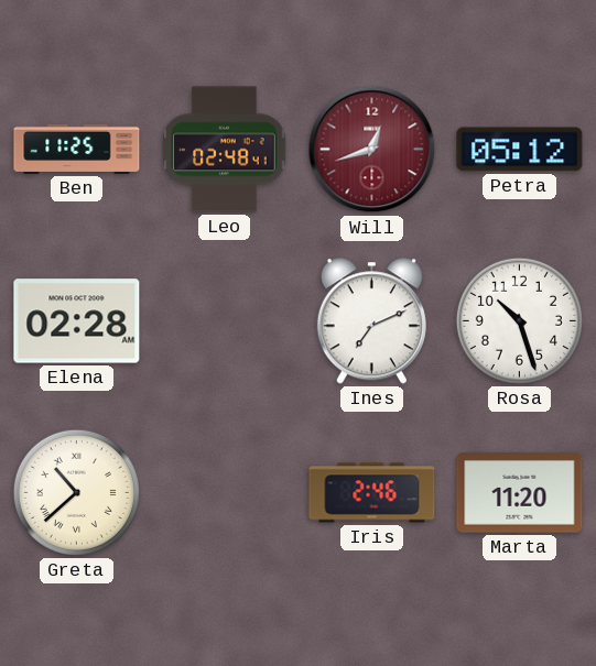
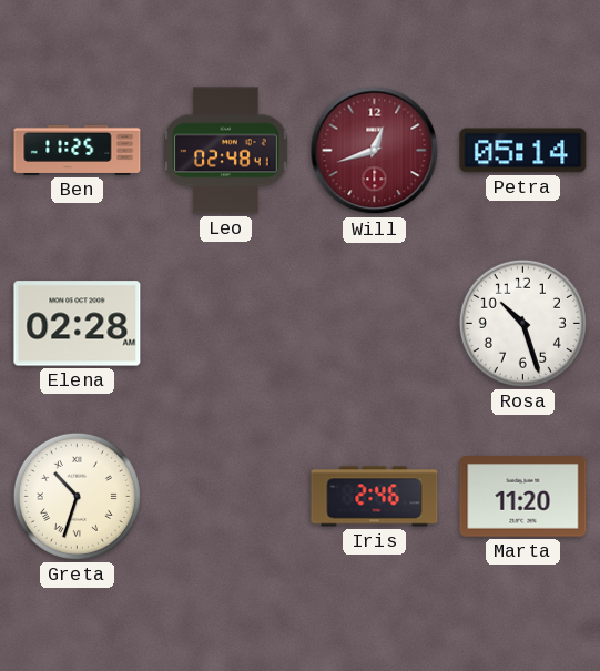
Petra: 05:12 -> 05:14 (523, 151)
Ines: 7:11 -> none (371, 321)
Greta: 10:38 -> 10:33 (77, 496)
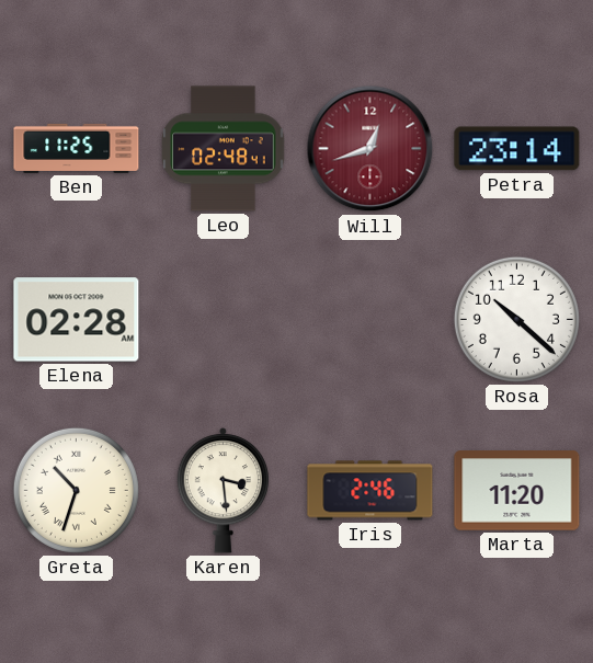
Petra: 05:14 -> 23:14 (517, 149)
Rosa: 10:27 -> 10:22 (516, 319)
Karen: none -> 3:29 (223, 491)
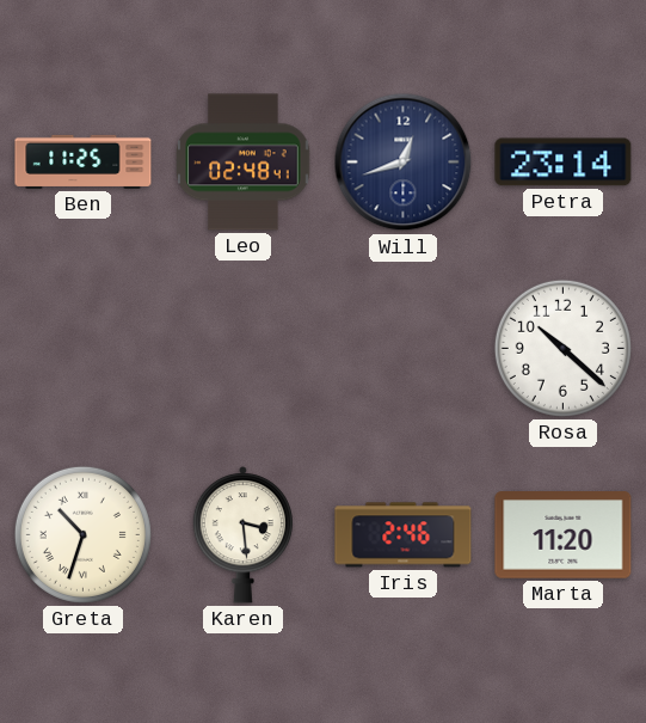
Will dial: burgundy -> navy (404, 163)
Elena: 02:28 -> none (77, 320)
